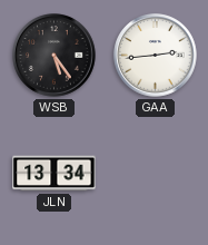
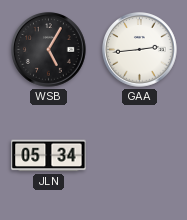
WSB: 5:24 -> 5:05 (49, 50)
JLN: 13:34 -> 05:34 (49, 156)
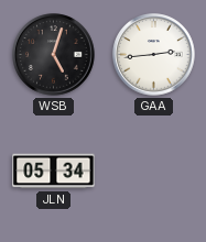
WSB: 5:05 -> 5:03 (54, 55)
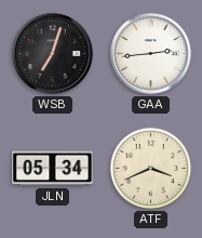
WSB: 5:03 -> 7:03 (53, 54)
ATF: none -> 3:41 (150, 168)
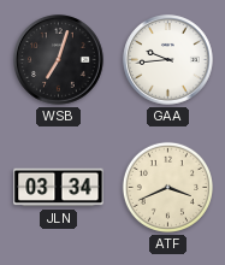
GAA: 2:44 -> 9:44 (168, 60)
JLN: 05:34 -> 03:34 (59, 188)
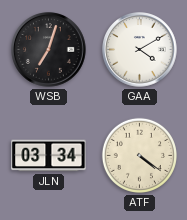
GAA: 9:44 -> 4:10 (140, 50)
ATF: 3:41 -> 4:21 (139, 155)
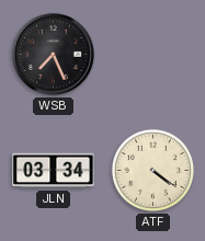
WSB: 7:03 -> 7:26 (54, 55)
GAA: 4:10 -> none (140, 50)
